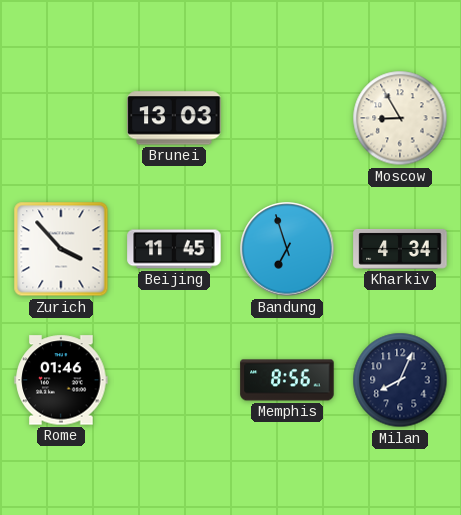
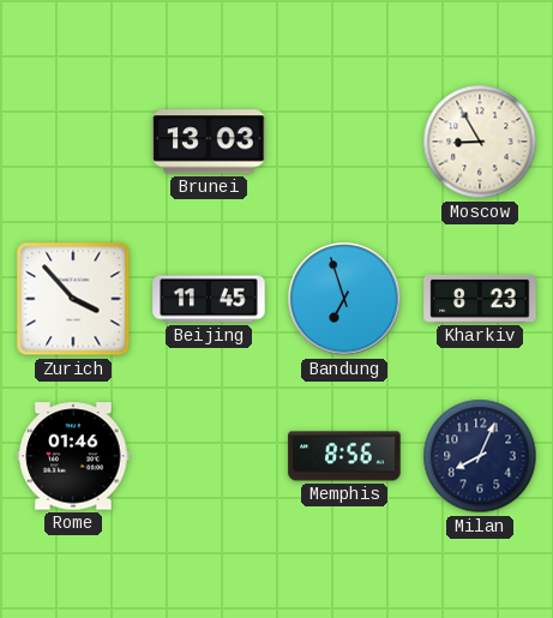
Kharkiv: 4:34 -> 8:23 (480, 300)
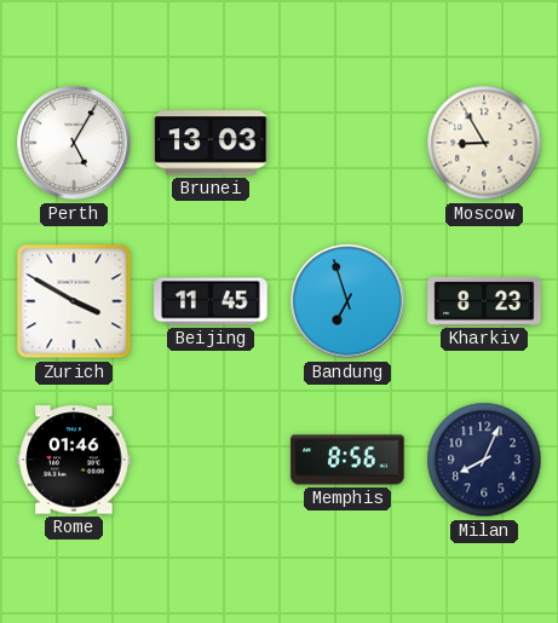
Perth: none -> 5:05 (74, 143)
Zurich: 3:53 -> 3:50 (74, 301)
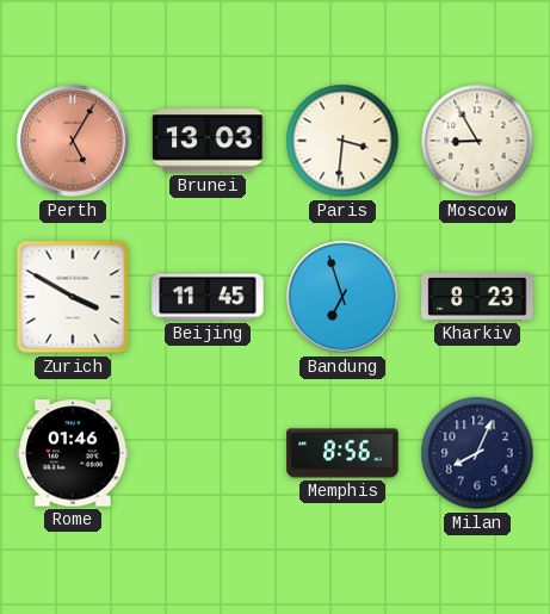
Perth dial: white -> salmon (73, 141)
Paris: none -> 3:31 (342, 141)
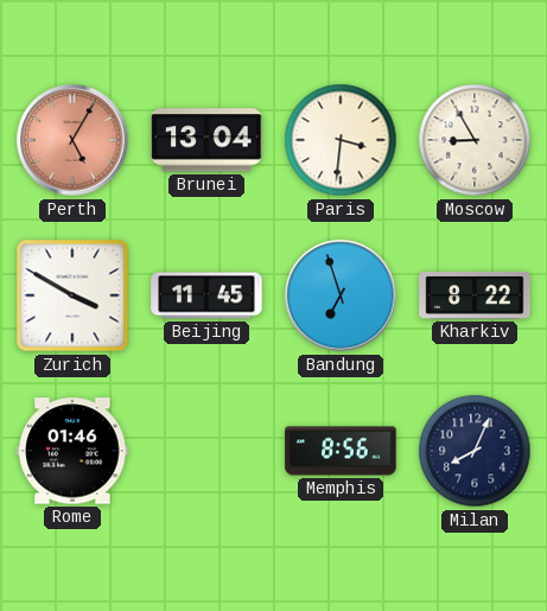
Brunei: 13:03 -> 13:04 (206, 140)
Kharkiv: 8:23 -> 8:22 (475, 297)
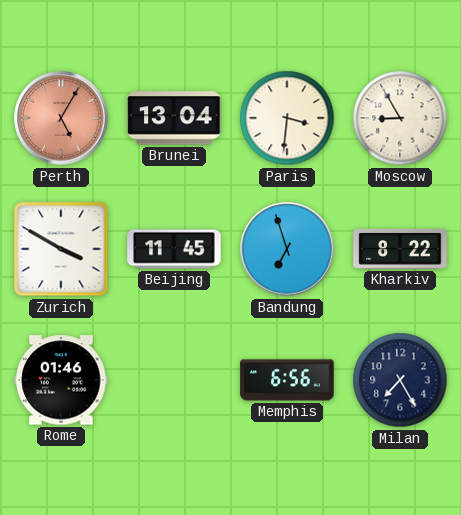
Memphis: 8:56 -> 6:56 (287, 380)
Milan: 8:04 -> 7:25 (400, 380)
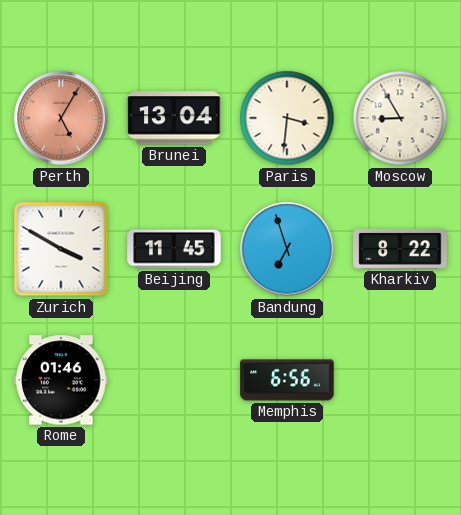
Milan: 7:25 -> none (400, 380)
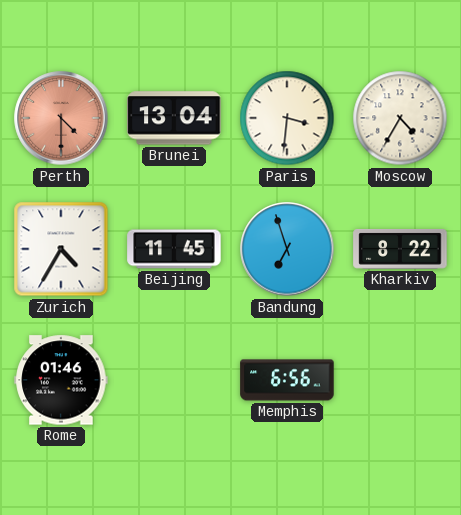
Perth: 5:05 -> 4:30 (61, 118)
Moscow: 8:55 -> 4:35 (400, 118)
Zurich: 3:50 -> 4:35 (61, 249)
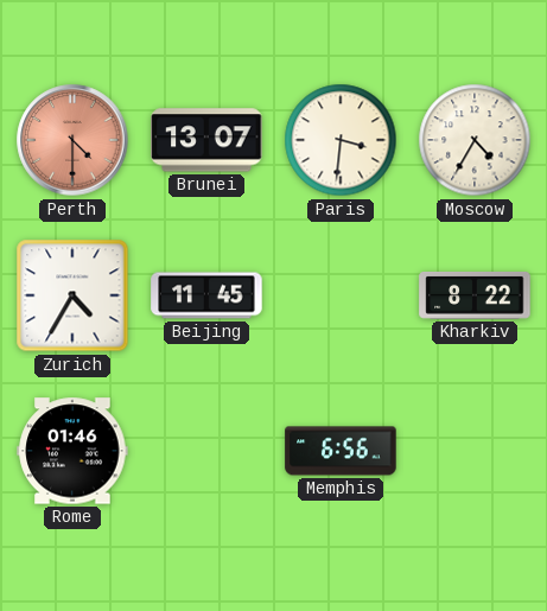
Brunei: 13:04 -> 13:07 (206, 140)
Bandung: 6:57 -> none (287, 249)
